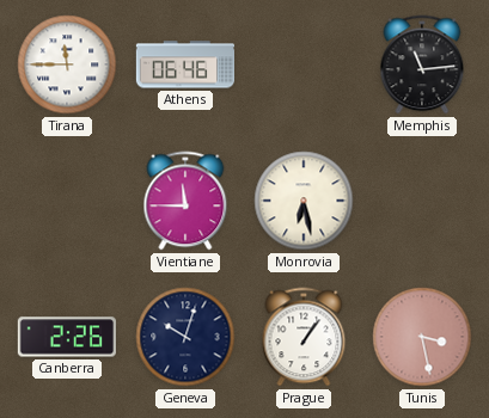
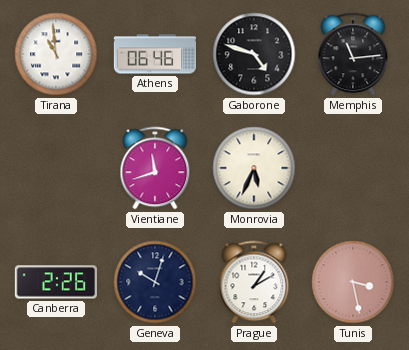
Tirana: 11:45 -> 10:59 (56, 54)
Gaborone: none -> 4:48 (254, 54)
Vientiane: 11:45 -> 11:42 (155, 168)
Monrovia: 6:28 -> 5:34 (254, 168)
Prague: 1:06 -> 1:10 (254, 282)
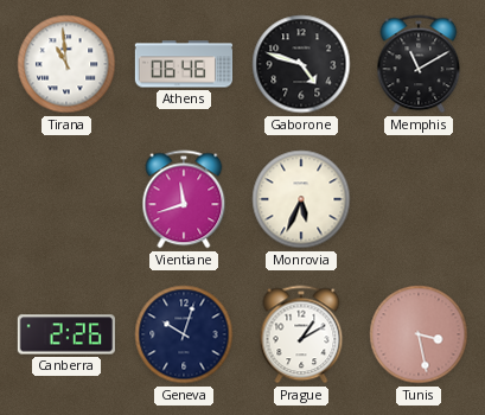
Memphis: 11:14 -> 11:10 (419, 64)
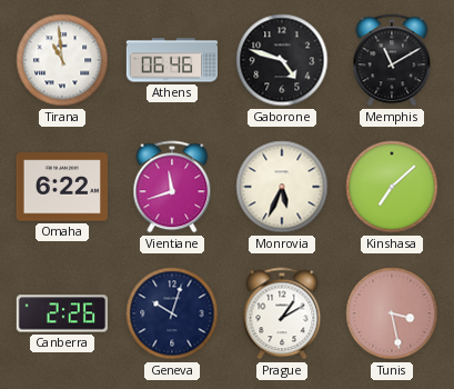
Omaha: none -> 6:22 (62, 187)
Kinshasa: none -> 7:08 (392, 187)
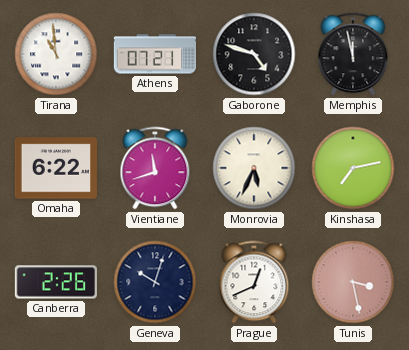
Athens: 06:46 -> 07:21 (154, 54)
Memphis: 11:10 -> 11:58 (353, 54)
Kinshasa: 7:08 -> 7:13 (353, 168)
Prague: 1:10 -> 12:41 (254, 282)
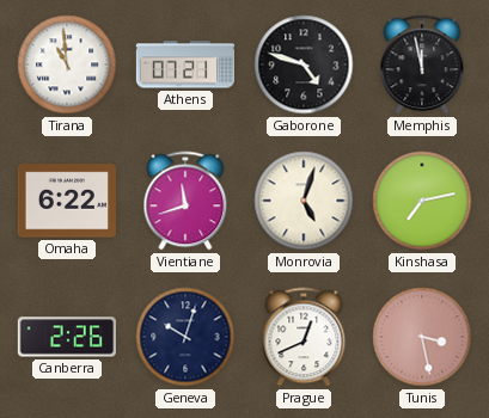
Monrovia: 5:34 -> 5:03 (304, 201)
